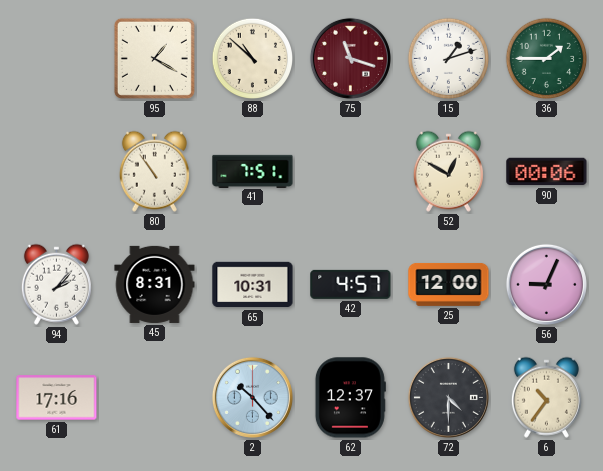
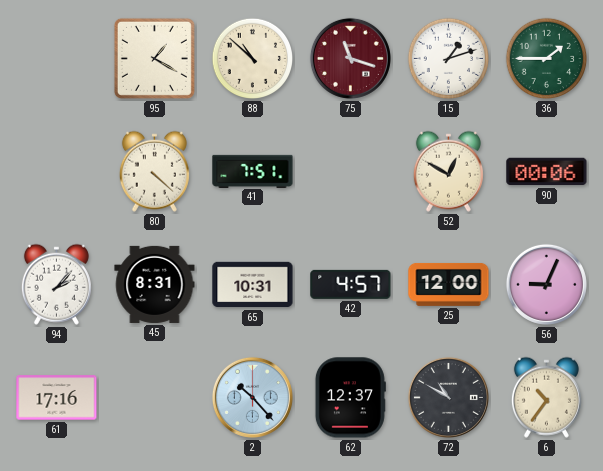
80: 10:54 -> 4:22 (154, 171)
72: 4:30 -> 10:50 (448, 397)
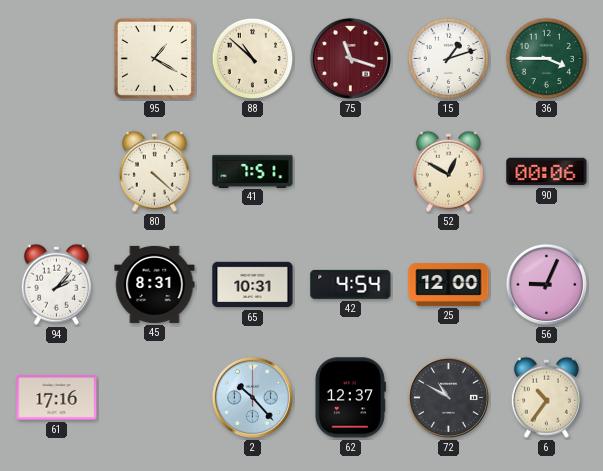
36: 1:45 -> 3:45 (547, 59)
42: 4:57 -> 4:54 (351, 284)
